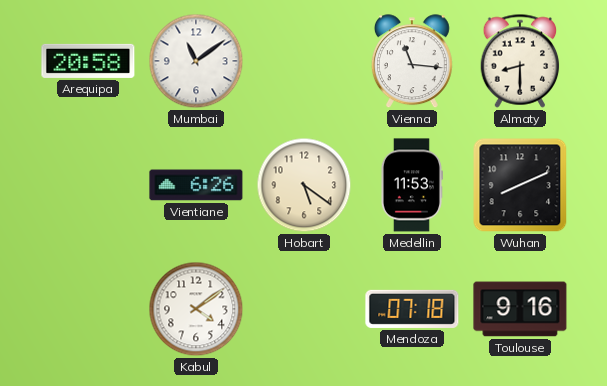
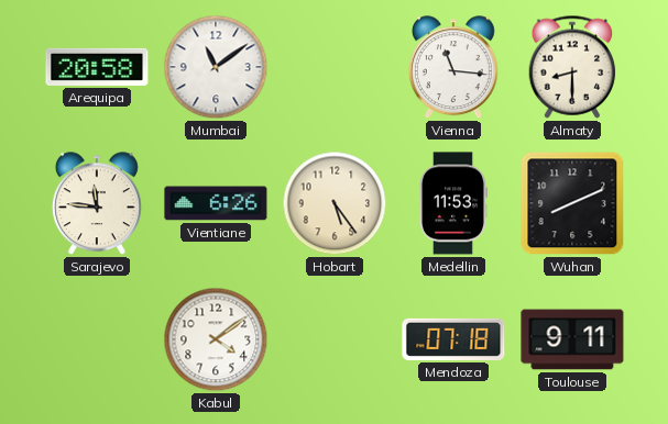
Sarajevo: none -> 11:46 (97, 204)
Hobart: 5:21 -> 5:24 (335, 203)
Toulouse: 9:16 -> 9:11 (572, 339)
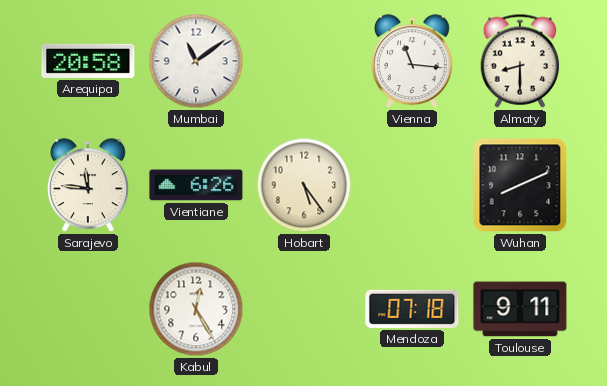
Medellin: 11:53 -> none (452, 203)
Kabul: 4:09 -> 12:25 (196, 309)
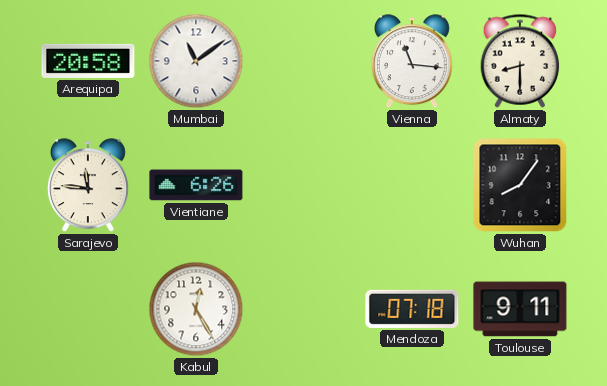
Hobart: 5:24 -> none (304, 185)
Wuhan: 8:11 -> 8:06 (520, 185)
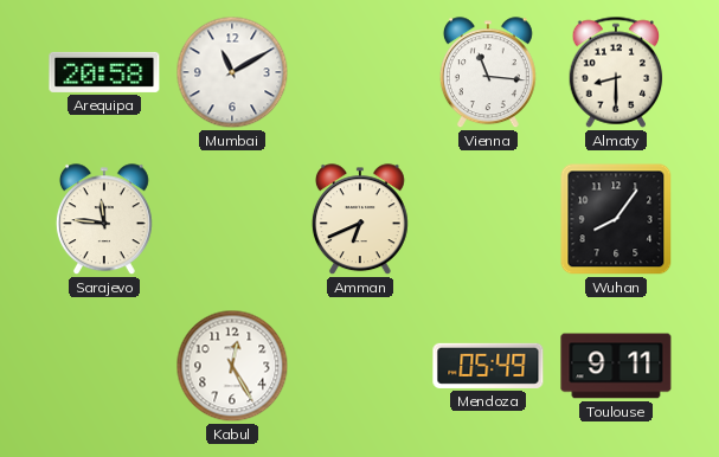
Mumbai: 11:09 -> 11:10 (232, 72)
Vientiane: 6:26 -> none (196, 185)
Amman: none -> 6:41 (360, 220)
Mendoza: 07:18 -> 05:49 (488, 366)
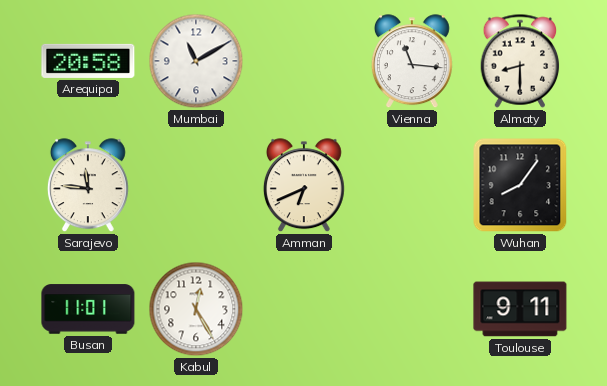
Busan: none -> 11:01 (88, 309)
Mendoza: 05:49 -> none (488, 366)
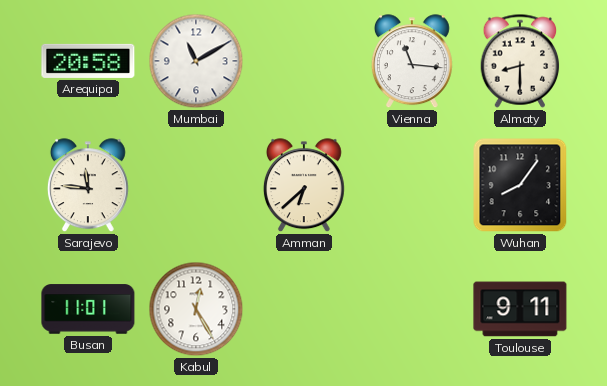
Amman: 6:41 -> 6:38 (304, 186)
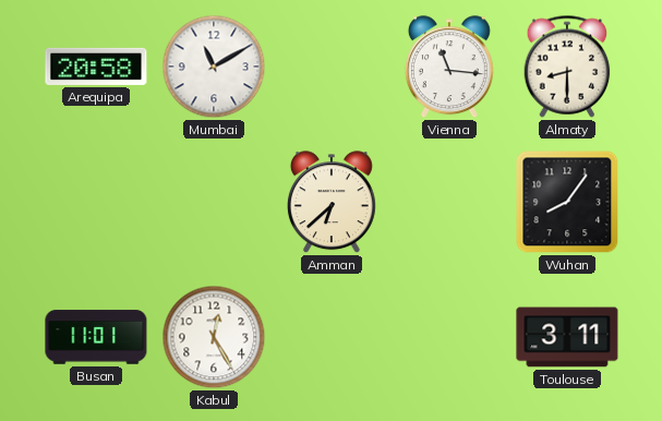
Sarajevo: 11:46 -> none (88, 186)
Toulouse: 9:11 -> 3:11 (567, 337)
